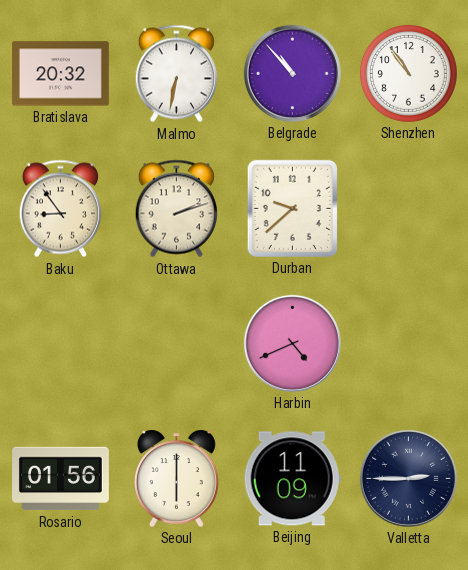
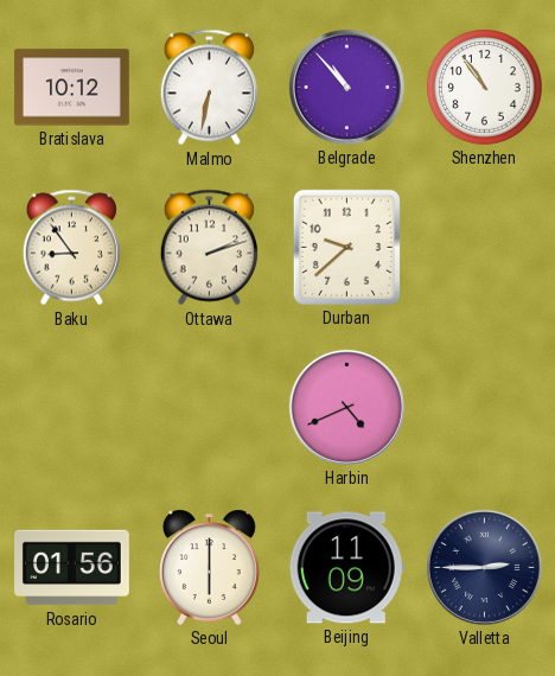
Bratislava: 20:32 -> 10:12 (71, 88)
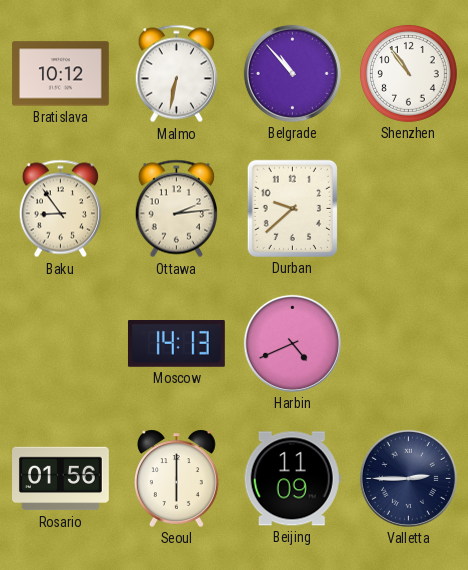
Ottawa: 2:12 -> 2:14 (176, 209)
Moscow: none -> 14:13 (176, 344)
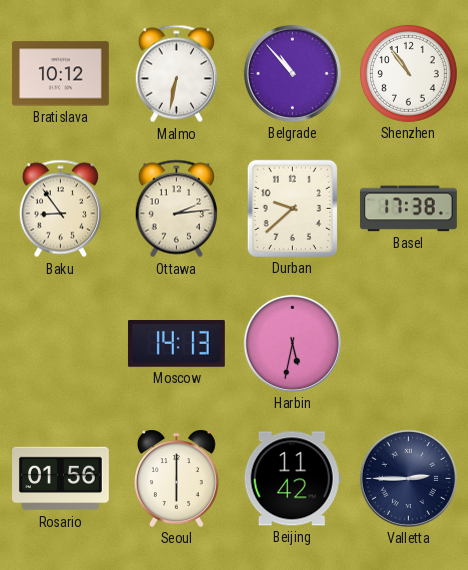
Basel: none -> 17:38 (408, 209)
Harbin: 4:41 -> 5:32 (292, 343)
Beijing: 11:09 -> 11:42 (292, 479)
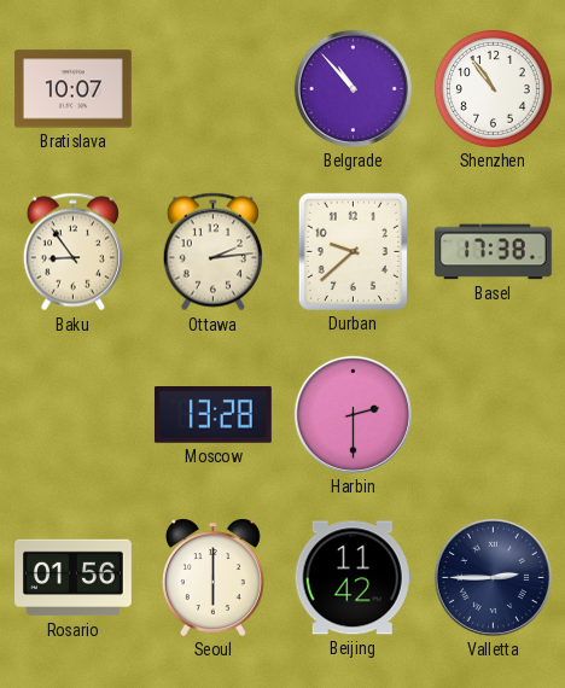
Bratislava: 10:12 -> 10:07 (72, 89)
Malmo: 6:32 -> none (176, 74)
Moscow: 14:13 -> 13:28 (212, 415)
Harbin: 5:32 -> 2:30 (353, 414)
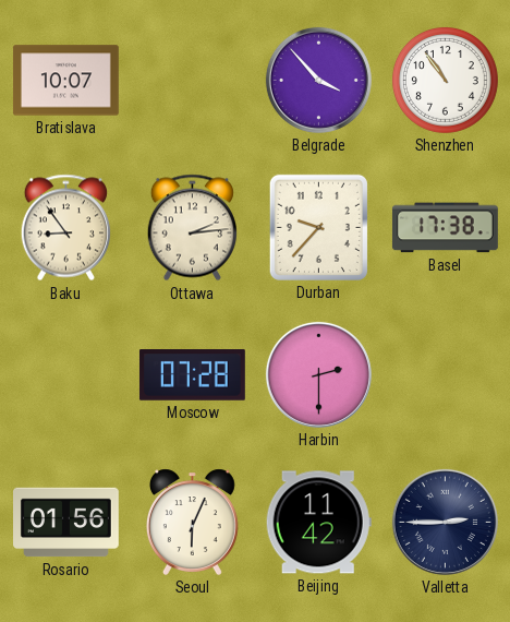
Belgrade: 10:53 -> 3:53 (318, 80)
Durban: 9:38 -> 9:37 (318, 227)
Moscow: 13:28 -> 07:28 (192, 375)
Seoul: 6:00 -> 6:04 (192, 522)
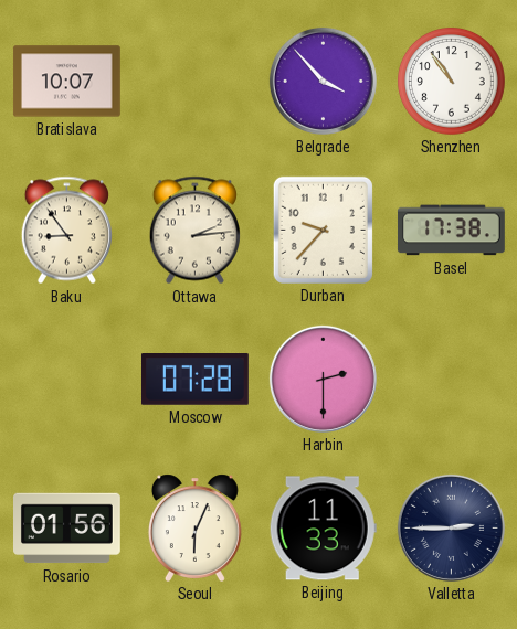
Beijing: 11:42 -> 11:33 (323, 529)
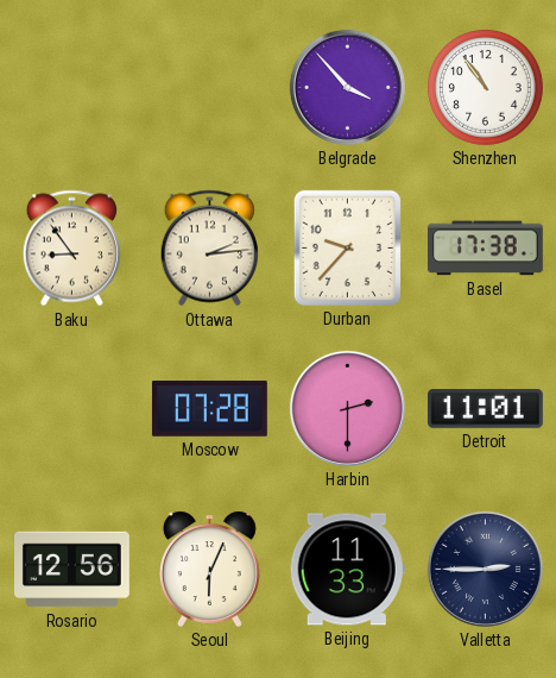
Bratislava: 10:07 -> none (66, 82)
Detroit: none -> 11:01 (485, 409)
Rosario: 01:56 -> 12:56 (72, 570)
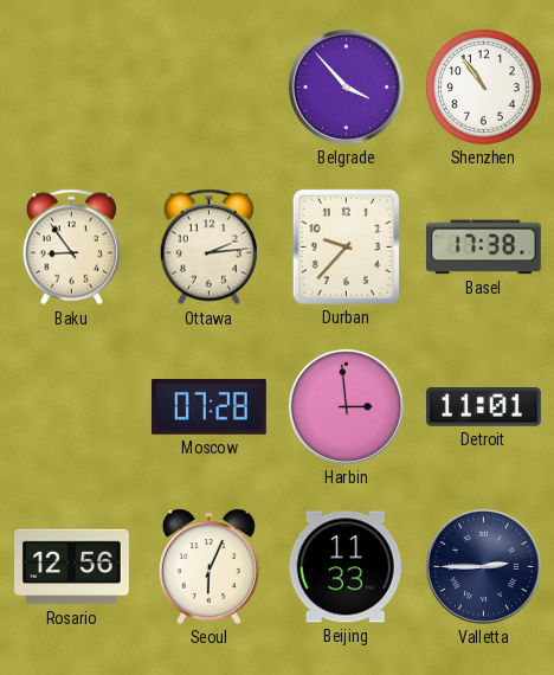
Harbin: 2:30 -> 2:59 (346, 406)
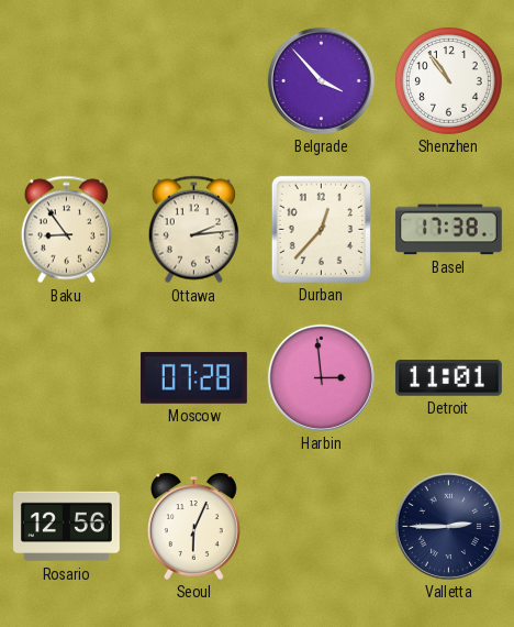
Durban: 9:37 -> 12:37 (321, 229)
Beijing: 11:33 -> none (346, 567)
